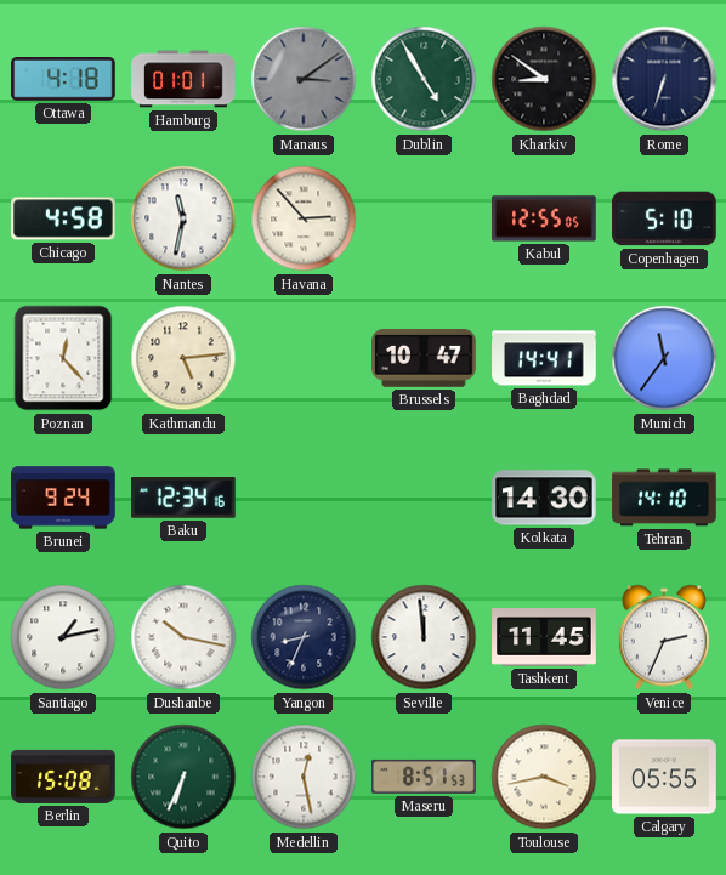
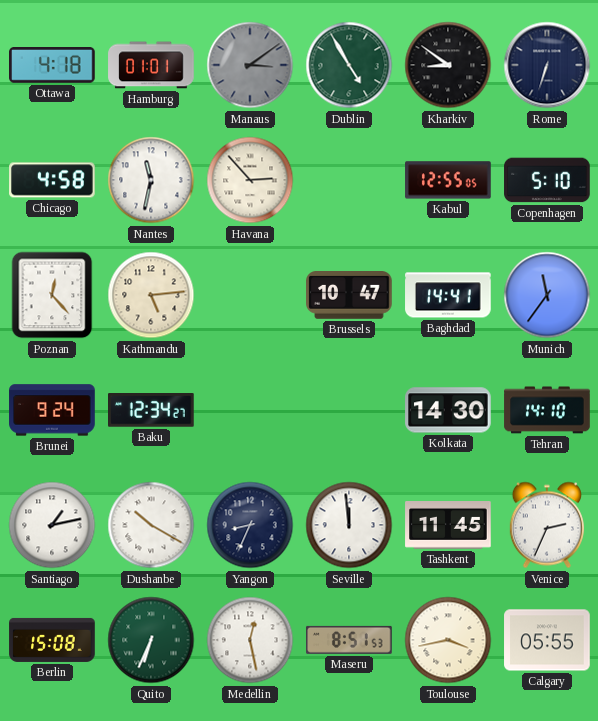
Baku: 12:34:16 -> 12:34:27 (152, 410)
Dushanbe: 10:17 -> 10:20 (151, 525)
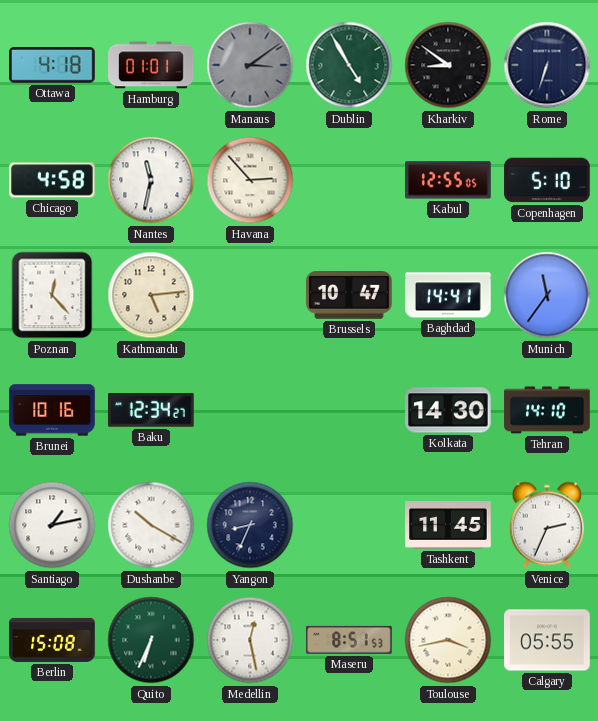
Brunei: 9:24 -> 10:16 (52, 410)
Seville: 11:59 -> none (349, 525)
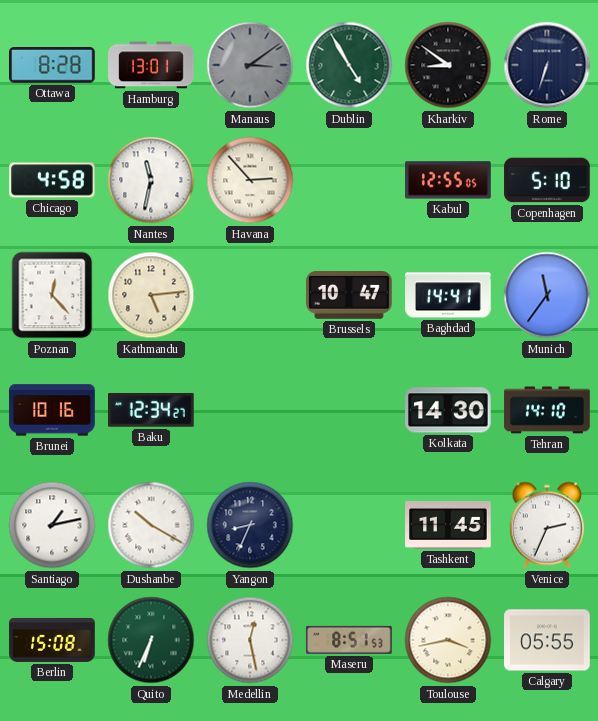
Ottawa: 4:18 -> 8:28 (53, 66)
Hamburg: 01:01 -> 13:01 (151, 65)
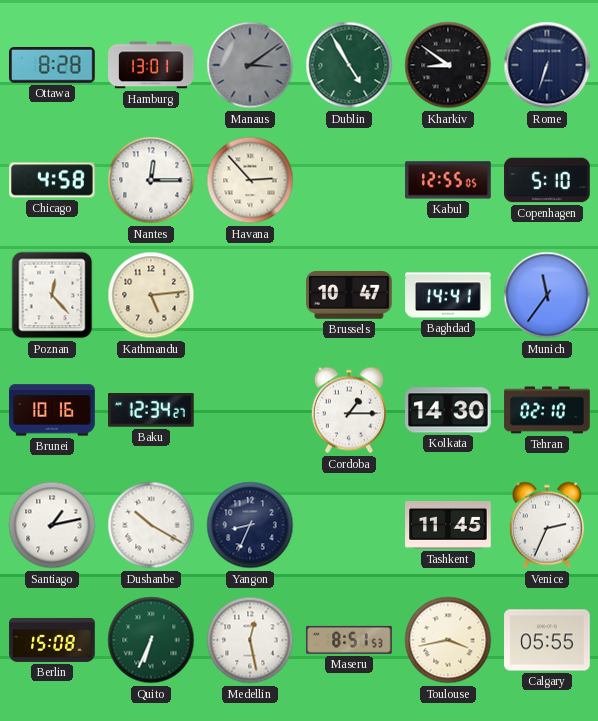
Nantes: 11:32 -> 12:15 (151, 180)
Cordoba: none -> 1:15 (349, 410)
Tehran: 14:10 -> 02:10 (547, 410)
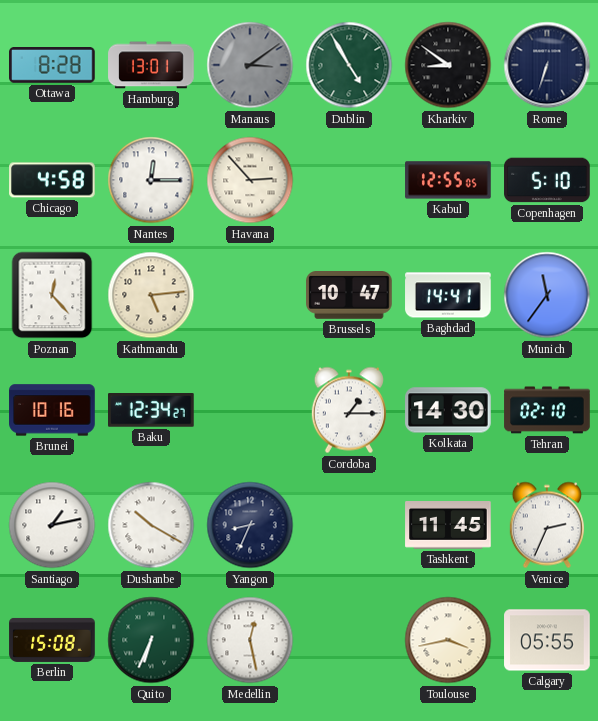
Maseru: 8:51 -> none (349, 640)
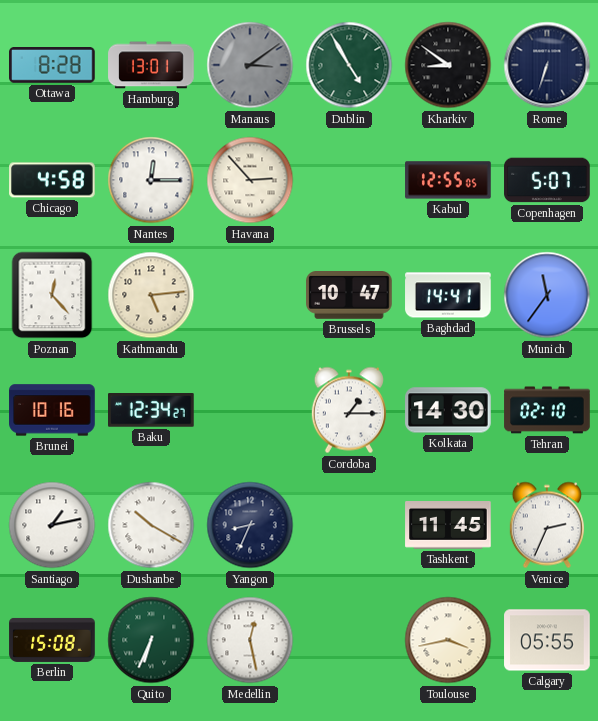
Copenhagen: 5:10 -> 5:07 (547, 180)
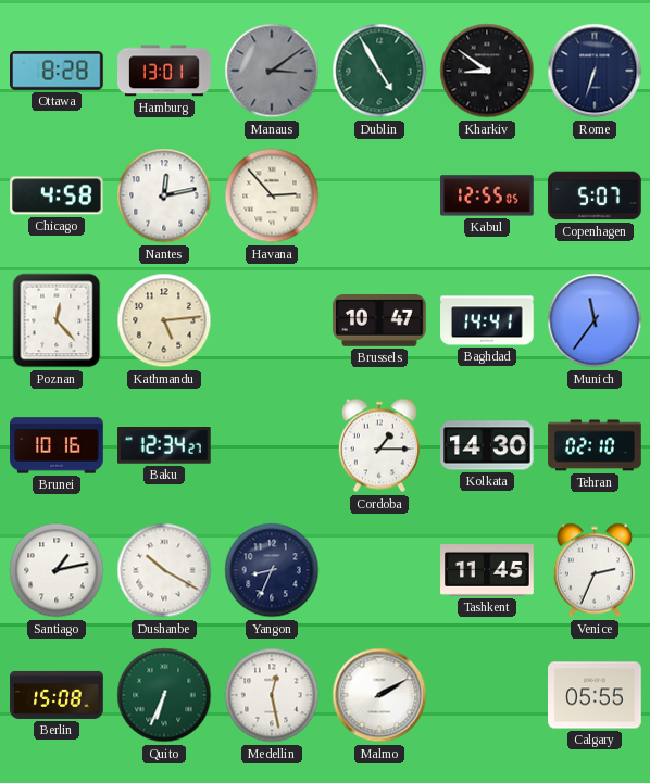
Nantes: 12:15 -> 12:13 (164, 195)
Malmo: none -> 2:10 (379, 695)
Toulouse: 3:43 -> none (448, 640)
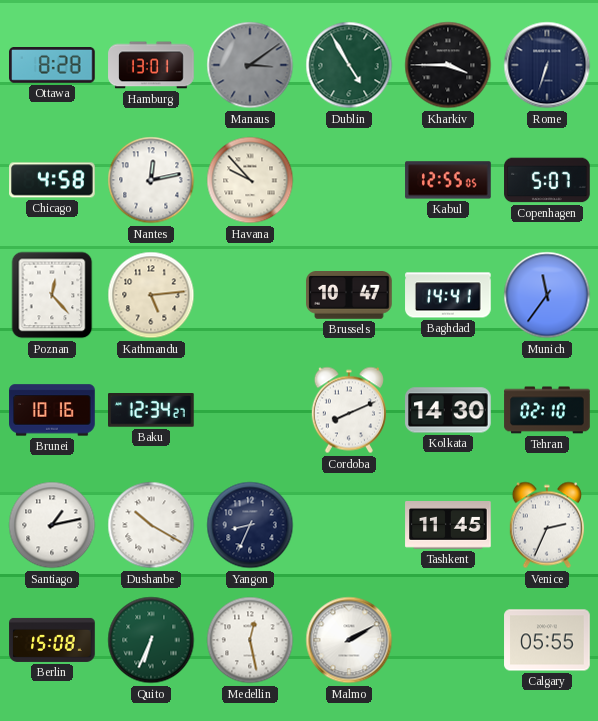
Kharkiv: 8:51 -> 3:45 (448, 65)
Havana: 2:53 -> 9:53 (250, 180)
Cordoba: 1:15 -> 8:11 (349, 410)
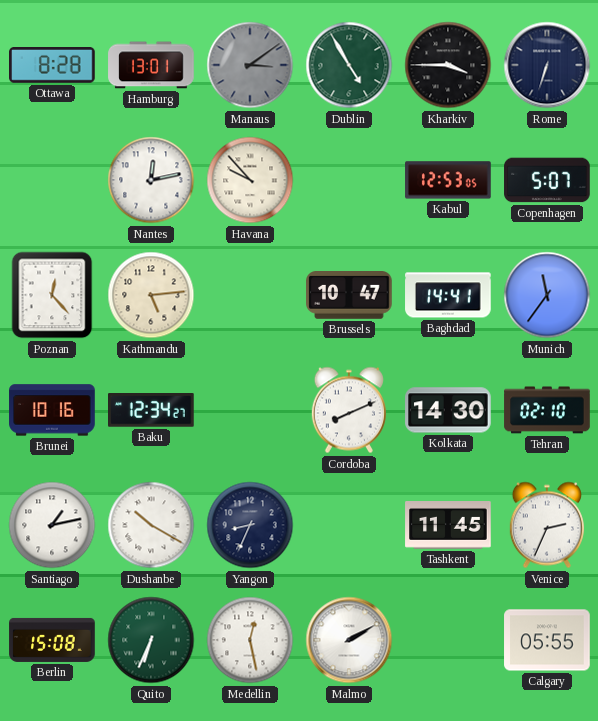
Chicago: 4:58 -> none (52, 180)
Kabul: 12:55 -> 12:53 (448, 180)
